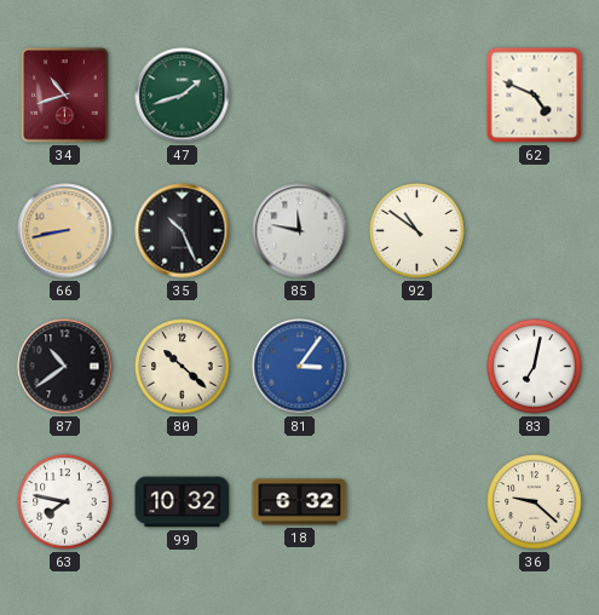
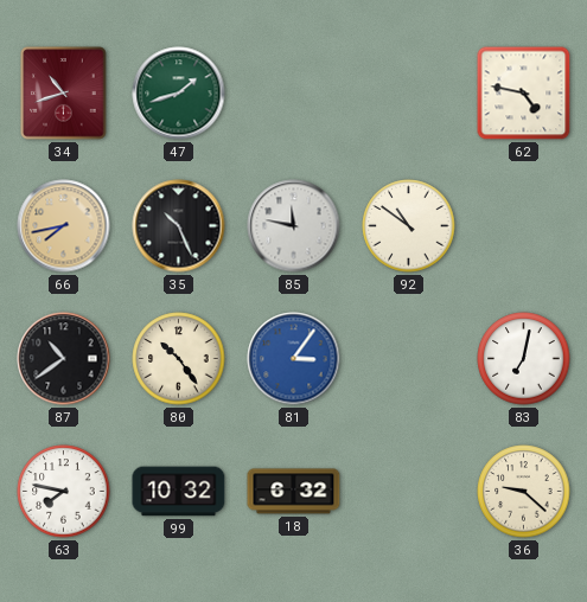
62: 4:49 -> 4:47 (524, 94)
66: 8:43 -> 7:43 (64, 226)
80: 10:22 -> 10:24 (179, 359)
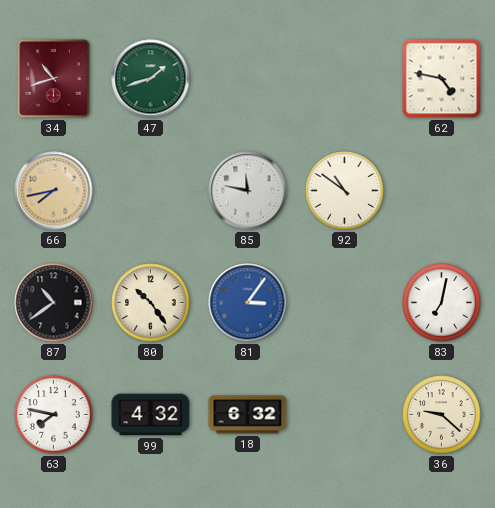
35: 10:26 -> none (179, 226)
99: 10:32 -> 4:32 (151, 415)
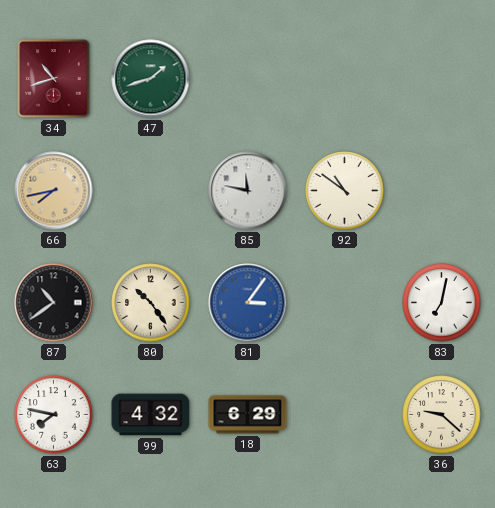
62: 4:47 -> none (442, 79)
18: 6:32 -> 6:29 (248, 415)
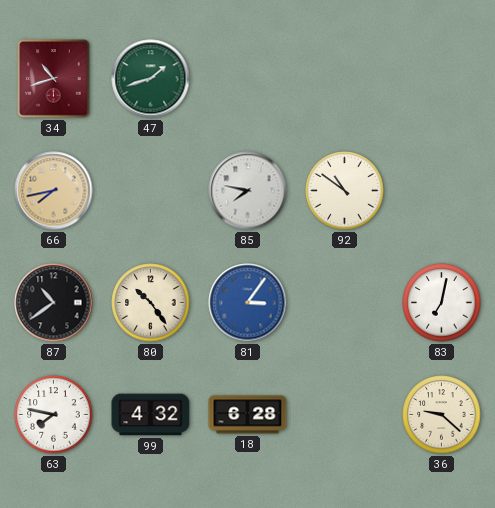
85: 11:47 -> 7:47 (248, 191)
18: 6:29 -> 6:28 (248, 415)
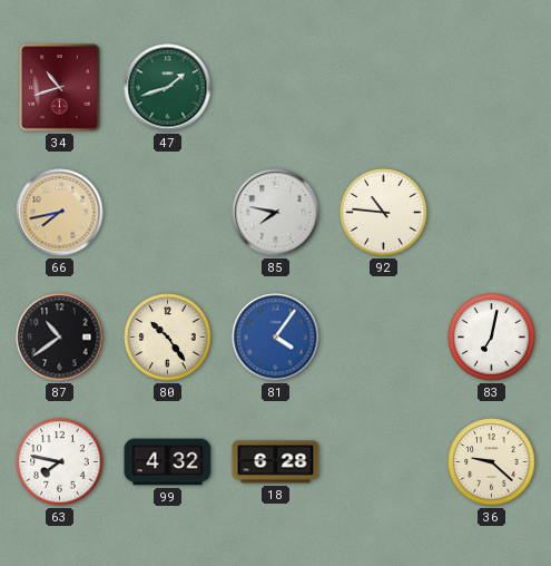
92: 10:51 -> 10:46 (384, 213)
81: 3:06 -> 4:06 (276, 338)
